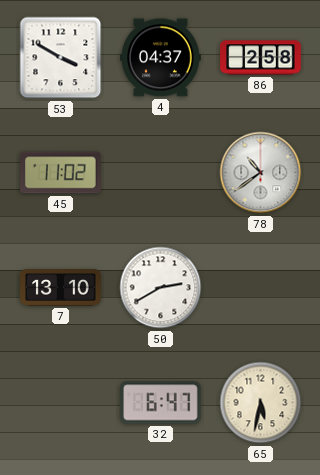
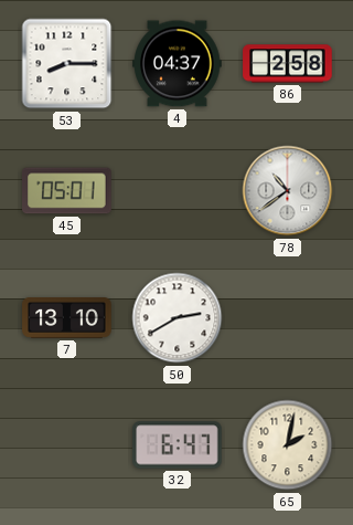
53: 3:50 -> 8:15 (67, 64)
45: 11:02 -> 05:01 (67, 191)
65: 5:32 -> 2:02 (288, 445)
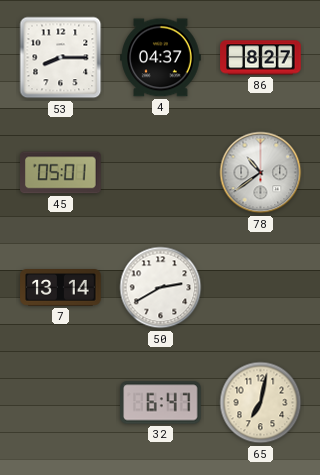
86: 2:58 -> 8:27 (261, 58)
7: 13:10 -> 13:14 (61, 288)
65: 2:02 -> 7:02 (261, 403)
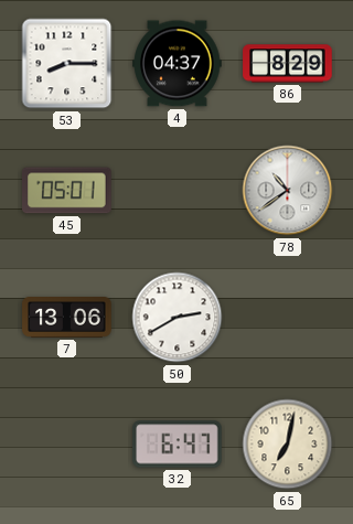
86: 8:27 -> 8:29 (288, 64)
7: 13:14 -> 13:06 (67, 318)
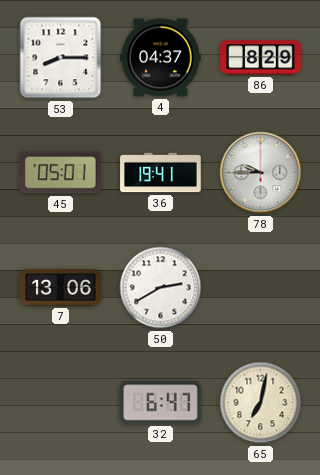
36: none -> 19:41 (161, 173)
78: 10:39 -> 9:45 (261, 173)
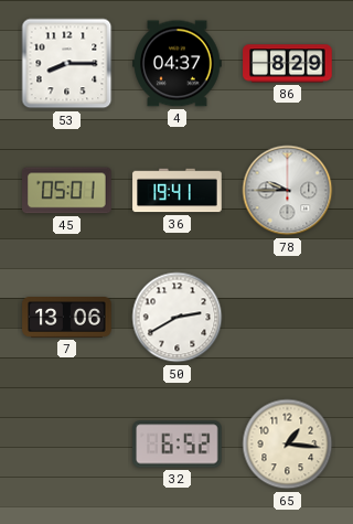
32: 6:47 -> 6:52 (178, 445)
65: 7:02 -> 1:16 (288, 445)
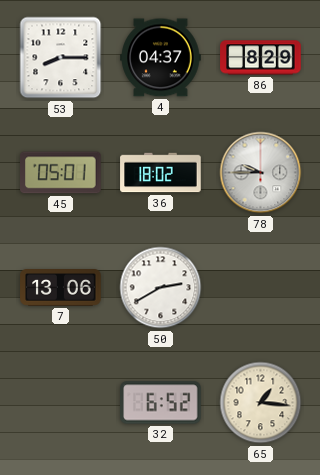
36: 19:41 -> 18:02 (161, 173)
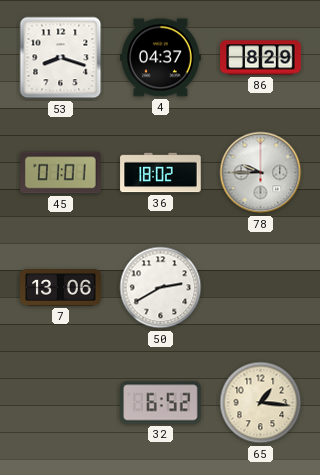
53: 8:15 -> 8:18 (61, 58)
45: 05:01 -> 01:01 (61, 173)
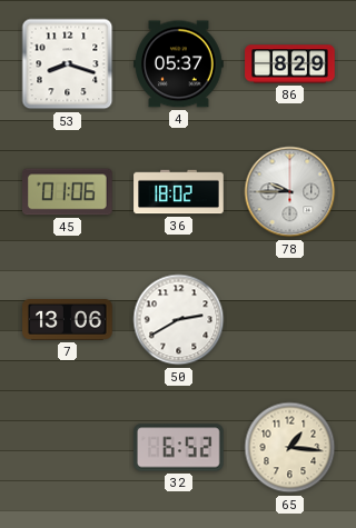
4: 04:37 -> 05:37 (179, 64)
45: 01:01 -> 01:06 (68, 192)
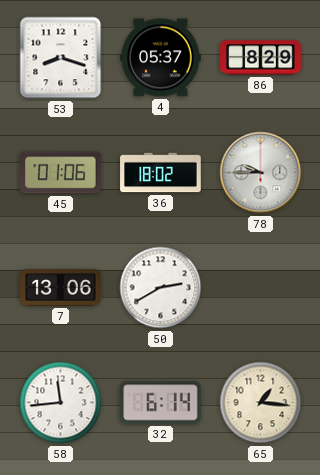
58: none -> 11:44 (61, 403)
32: 6:52 -> 6:14 (161, 403)
